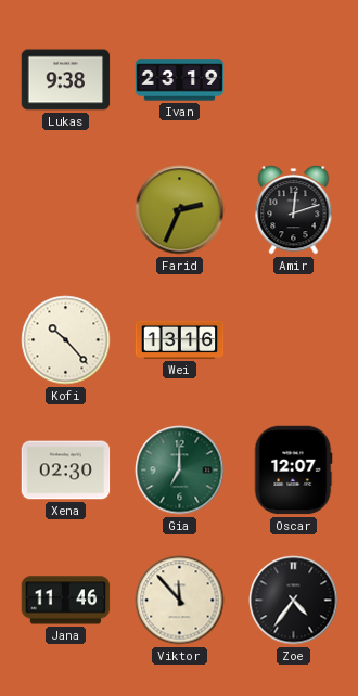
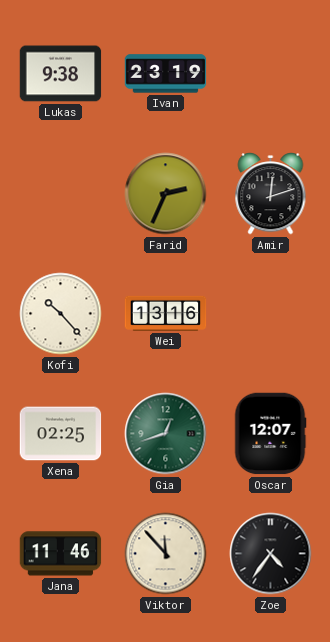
Xena: 02:30 -> 02:25 (61, 434)
Gia: 7:00 -> 12:42 (166, 434)
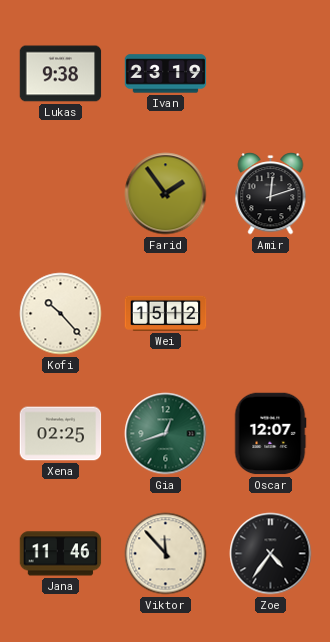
Farid: 2:34 -> 1:54 (166, 194)
Wei: 13:16 -> 15:12 (166, 313)
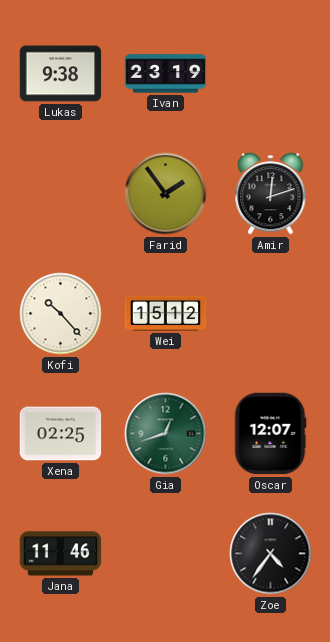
Viktor: 11:53 -> none (166, 554)
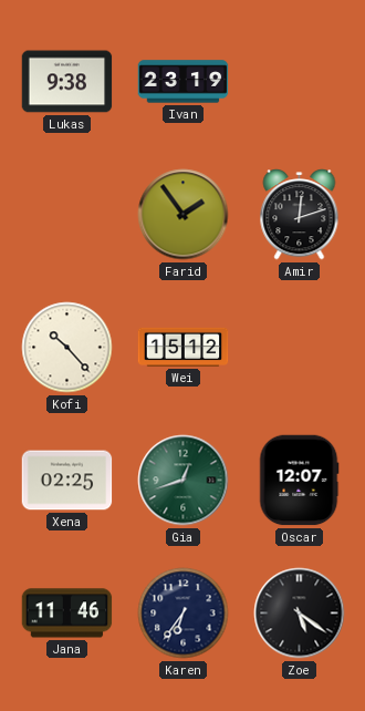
Karen: none -> 6:36 (184, 614)
Zoe: 4:36 -> 5:21 (300, 614)
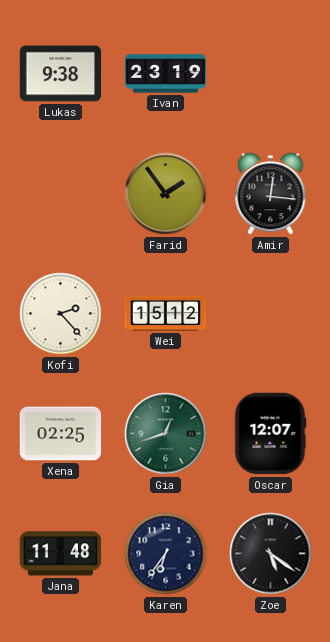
Amir: 12:12 -> 12:16 (271, 194)
Kofi: 10:23 -> 2:23 (61, 314)
Jana: 11:46 -> 11:48 (61, 554)
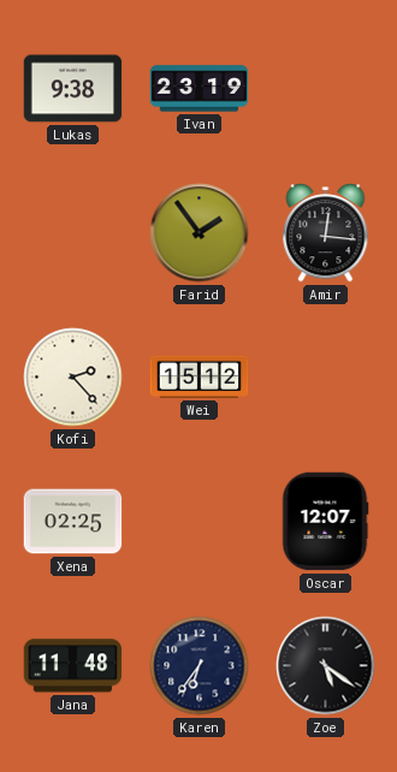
Gia: 12:42 -> none (166, 434)
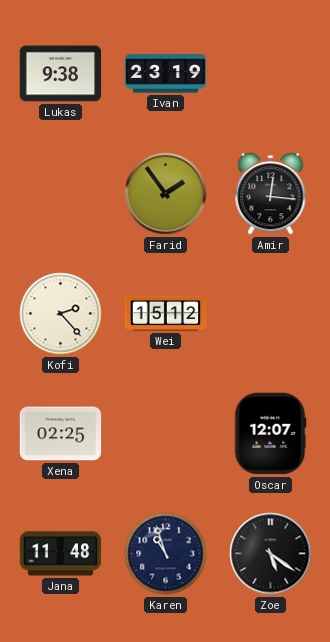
Karen: 6:36 -> 10:57 (166, 554)
